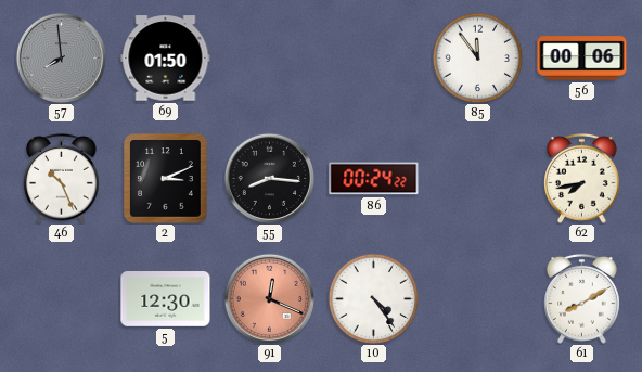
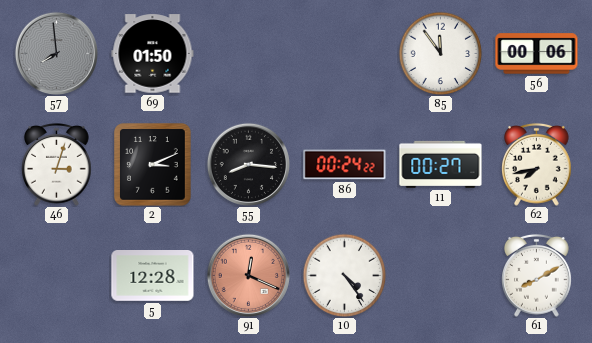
46: 10:26 -> 3:03 (57, 164)
11: none -> 00:27 (441, 164)
5: 12:30 -> 12:28 (153, 276)
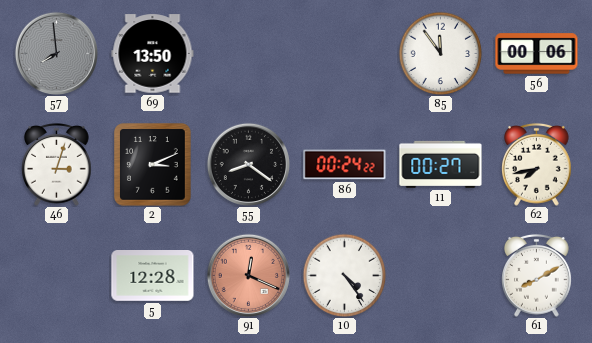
69: 01:50 -> 13:50 (153, 54)
55: 8:16 -> 8:21 (248, 164)
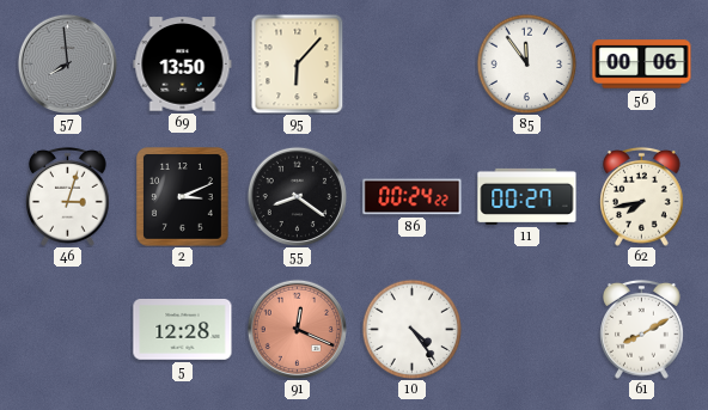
95: none -> 6:07 (298, 63)
